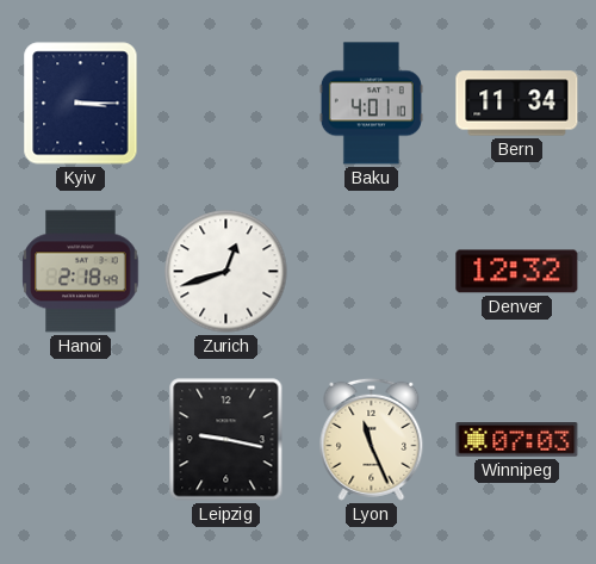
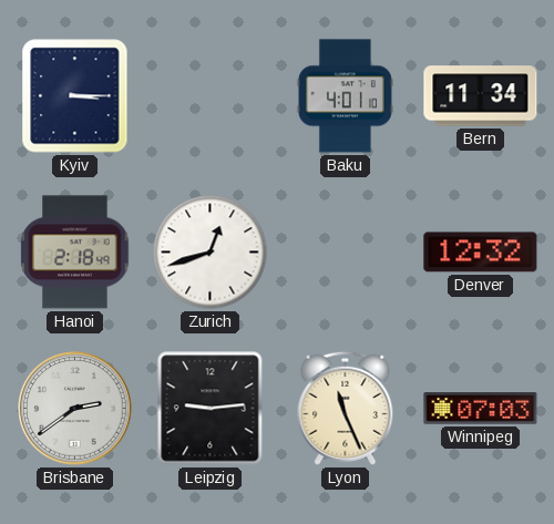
Brisbane: none -> 2:39 (75, 409)
Leipzig: 9:17 -> 9:14 (211, 409)
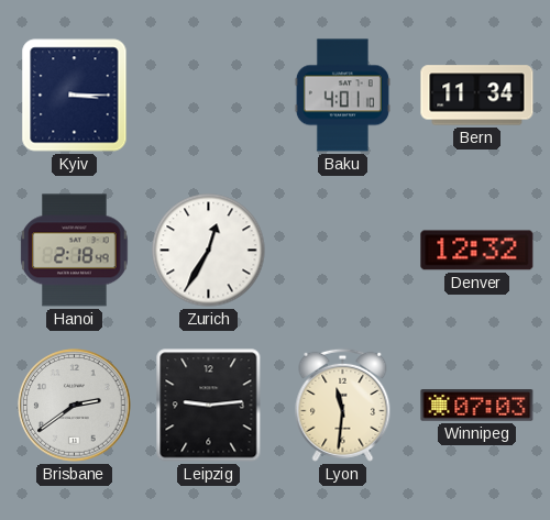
Zurich: 12:42 -> 12:35 (209, 251)
Lyon: 11:26 -> 11:31 (343, 405)
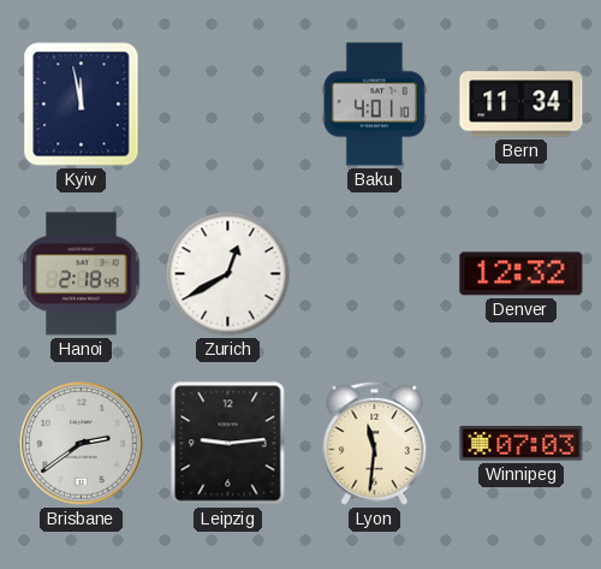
Kyiv: 3:15 -> 11:58 (82, 105)
Zurich: 12:35 -> 12:40 (228, 274)
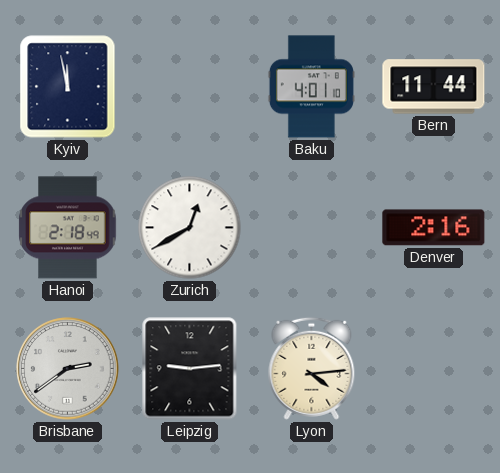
Bern: 11:34 -> 11:44 (434, 87)
Denver: 12:32 -> 2:16 (434, 228)
Lyon: 11:31 -> 4:14 (312, 368)
Winnipeg: 07:03 -> none (522, 444)
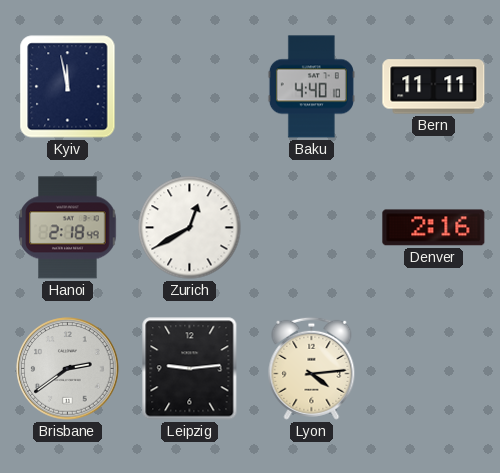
Baku: 4:01 -> 4:40 (311, 87)
Bern: 11:44 -> 11:11 (434, 87)
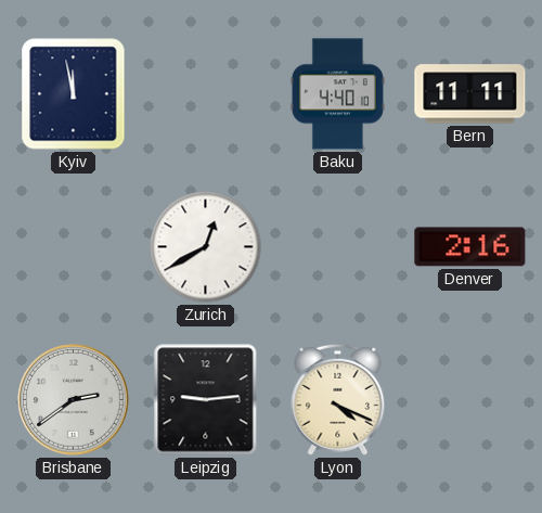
Hanoi: 2:18 -> none (68, 228)
Lyon: 4:14 -> 4:19 (338, 399)
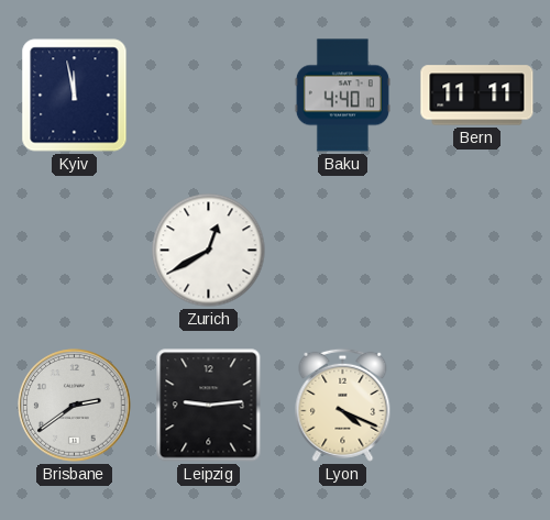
Denver: 2:16 -> none (470, 247)
